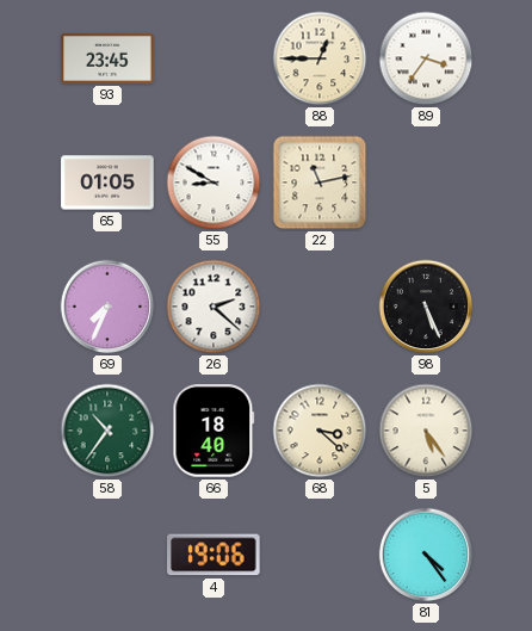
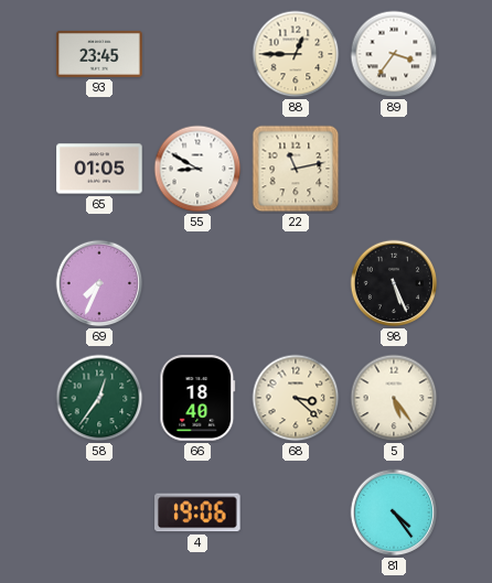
26: 2:22 -> none (214, 307)
58: 10:36 -> 12:36 (99, 398)
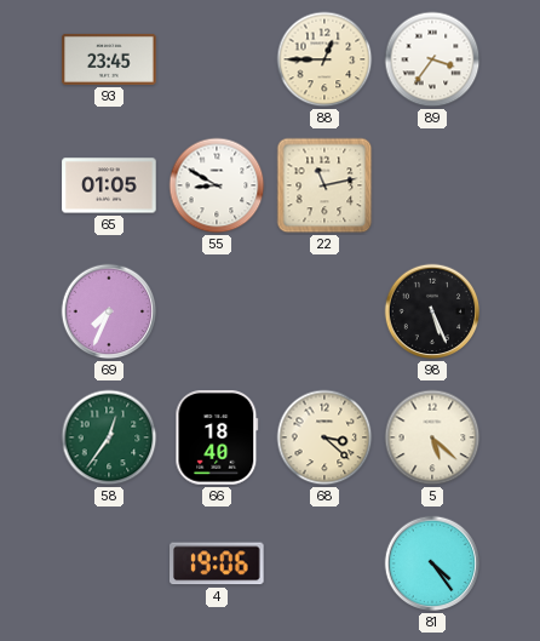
5: 5:24 -> 5:22 (432, 437)
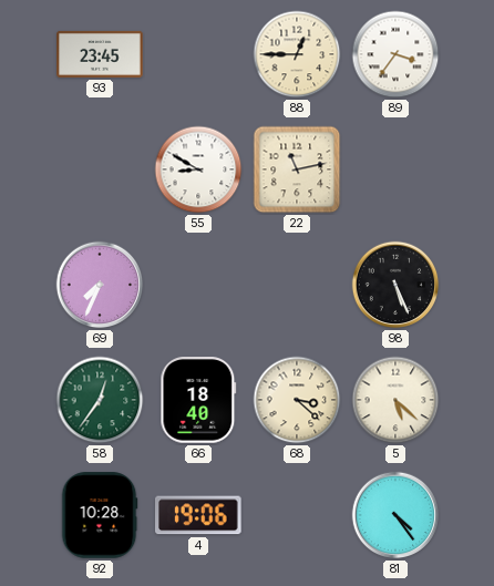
65: 01:05 -> none (109, 185)
92: none -> 10:28 (100, 515)
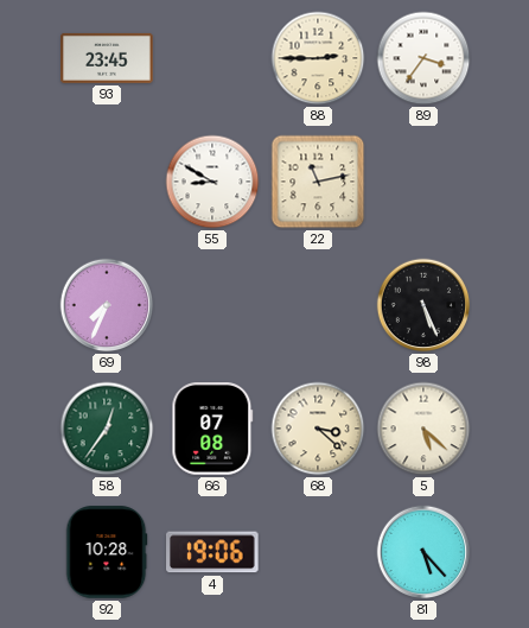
88: 12:45 -> 2:45 (318, 58)
66: 18:40 -> 07:08 (212, 429)
81: 4:24 -> 5:23 (423, 552)
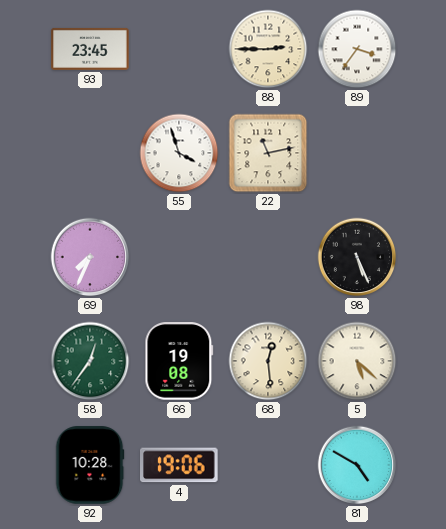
55: 8:50 -> 3:57 (179, 153)
66: 07:08 -> 19:08 (179, 361)
68: 3:22 -> 12:29 (268, 361)
81: 5:23 -> 4:50 (357, 465)
